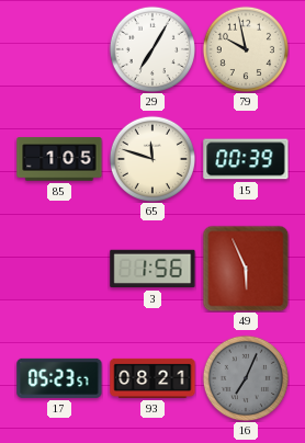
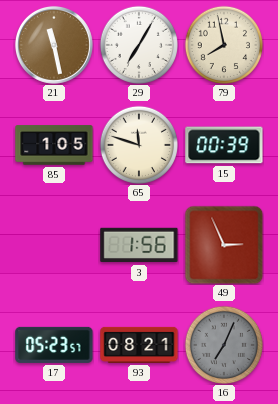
21: none -> 11:28 (54, 45)
79: 9:58 -> 7:58 (223, 44)
49: 5:56 -> 2:56 (224, 245)
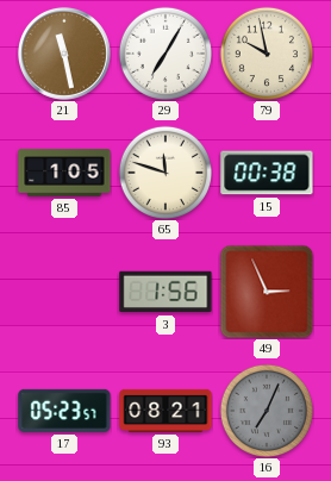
79: 7:58 -> 9:58 (266, 52)
15: 00:39 -> 00:38 (267, 173)
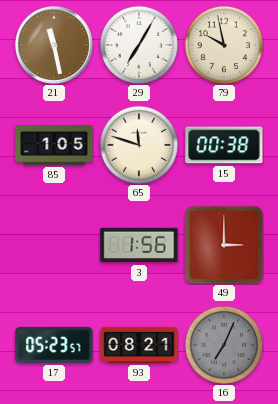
49: 2:56 -> 3:00 (224, 245)
